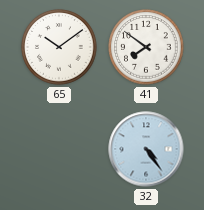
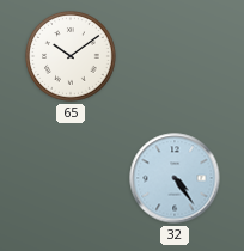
41: 7:51 -> none (146, 47)
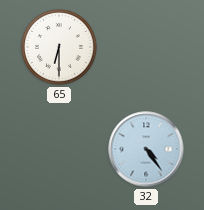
65: 10:09 -> 6:30 (59, 47)
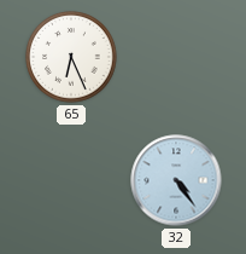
65: 6:30 -> 6:26 (71, 57)
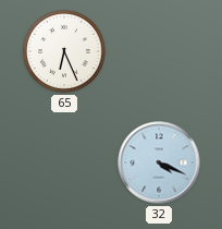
32: 4:24 -> 4:19 (159, 162)
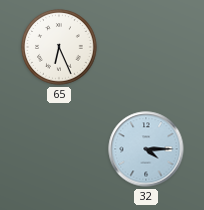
32: 4:19 -> 4:15 (146, 149)
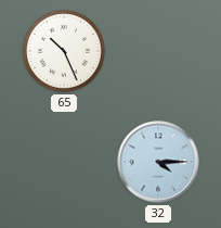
65: 6:26 -> 10:26 (64, 51)
